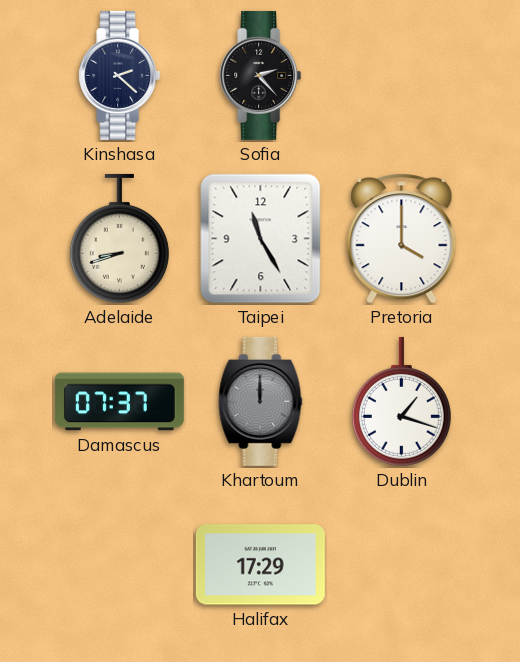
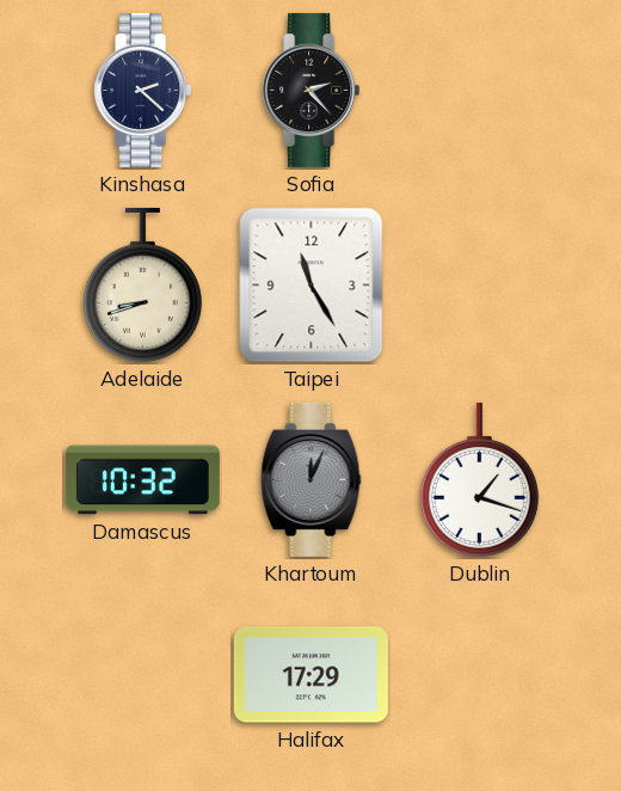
Pretoria: 4:00 -> none (402, 239)
Damascus: 07:37 -> 10:32 (142, 480)
Khartoum: 12:00 -> 12:04 (312, 479)
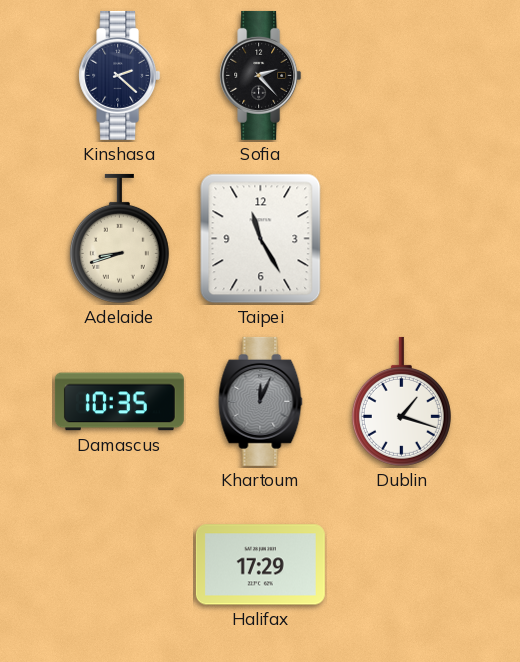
Damascus: 10:32 -> 10:35 (119, 402)
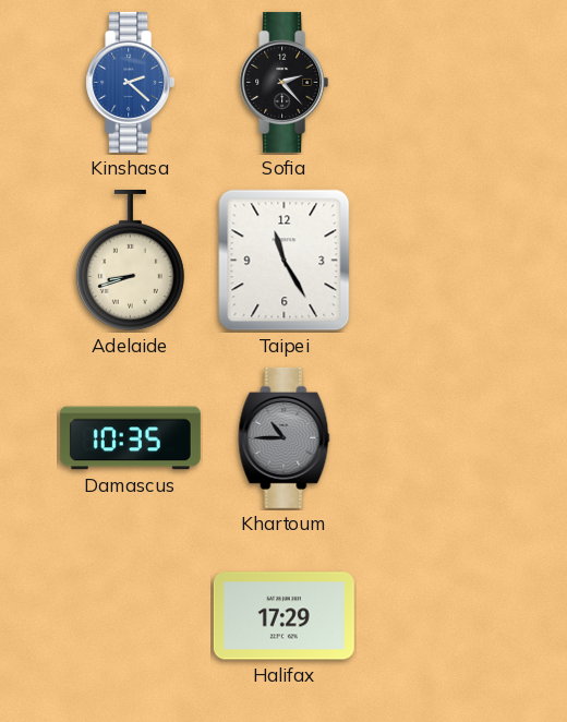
Kinshasa dial: navy -> blue (131, 82)
Khartoum: 12:04 -> 10:45 (285, 437)
Dublin: 1:18 -> none (401, 401)
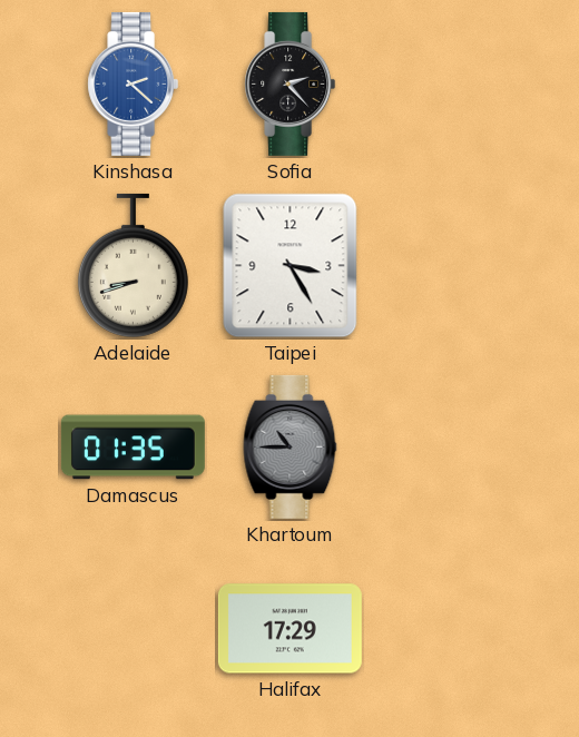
Taipei: 11:25 -> 3:25 (291, 266)
Damascus: 10:35 -> 01:35 (133, 448)
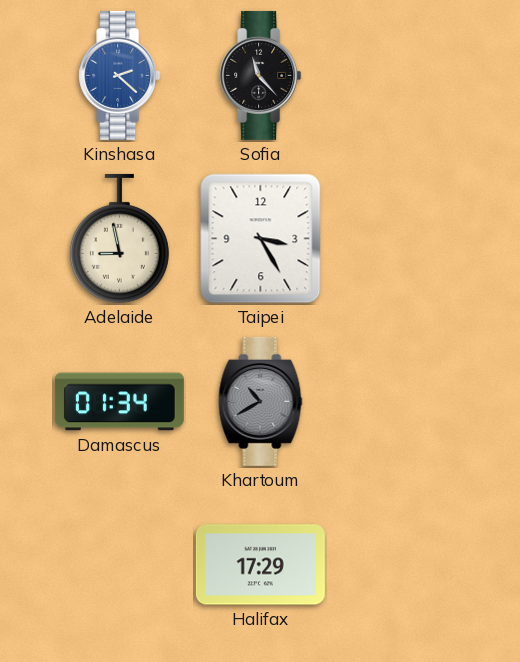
Sofia: 2:23 -> 11:23 (261, 75)
Adelaide: 8:42 -> 8:58 (119, 238)
Damascus: 01:35 -> 01:34 (119, 402)
Khartoum: 10:45 -> 10:40 (261, 401)
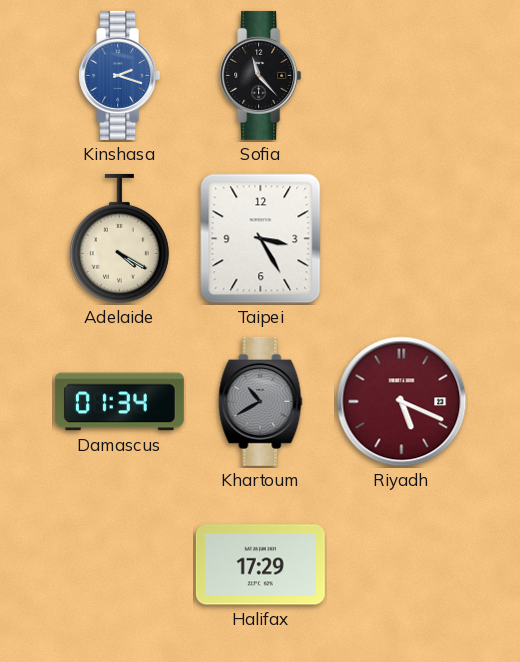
Kinshasa: 2:22 -> 2:18 (120, 75)
Adelaide: 8:58 -> 4:20 (119, 238)
Riyadh: none -> 5:19 (402, 402)
